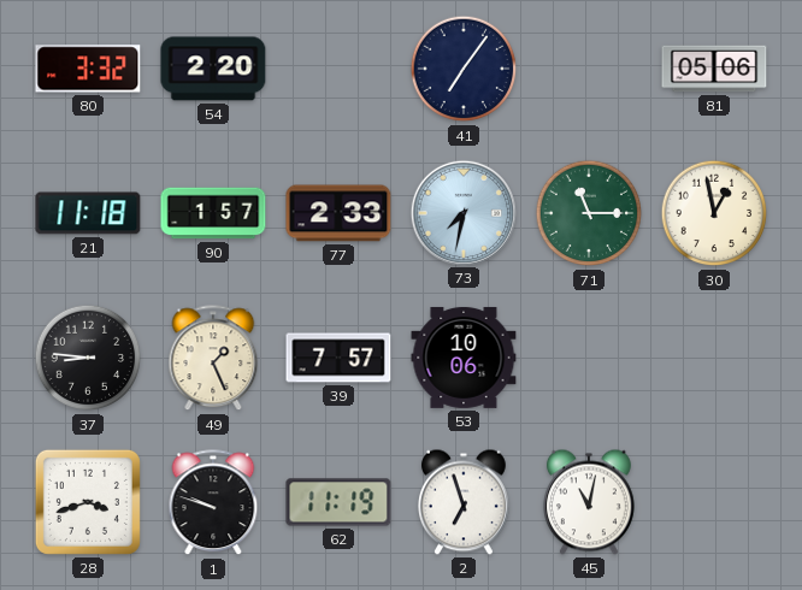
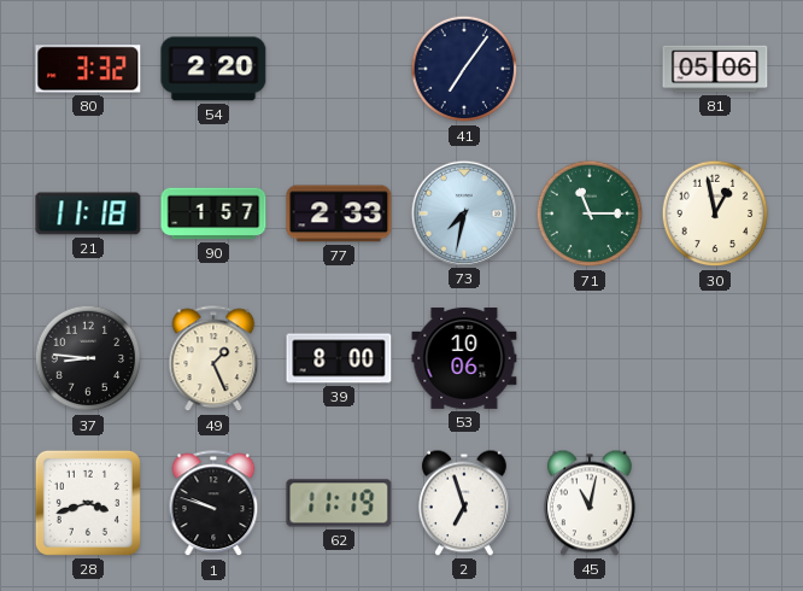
39: 7:57 -> 8:00 (339, 358)
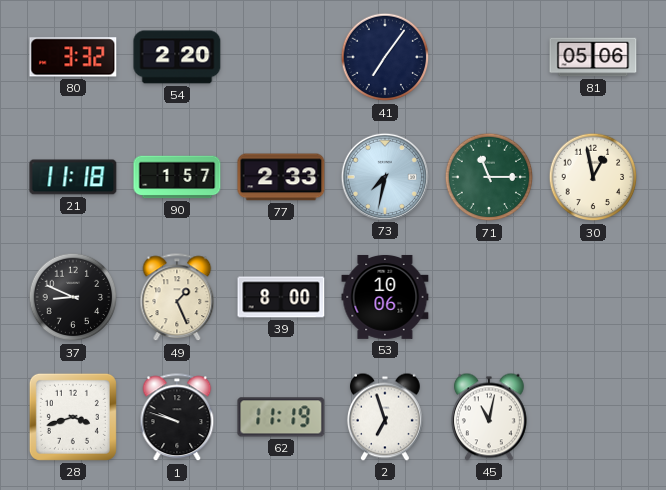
37: 8:46 -> 8:49 (73, 297)
